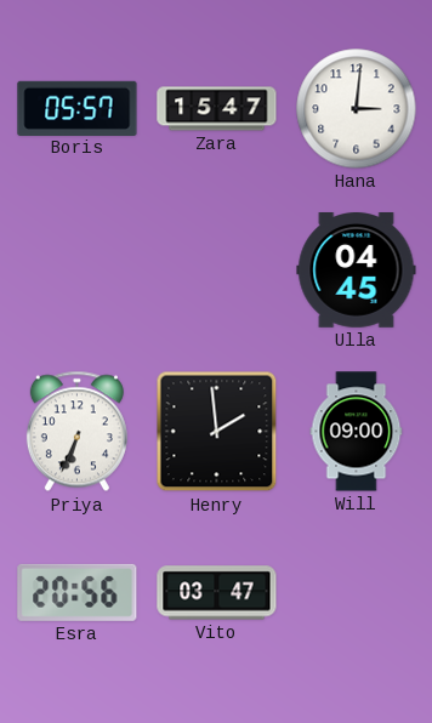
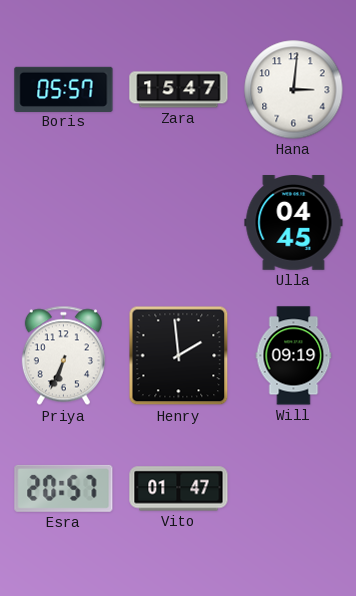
Will: 09:00 -> 09:19 (294, 356)
Esra: 20:56 -> 20:57 (64, 488)
Vito: 03:47 -> 01:47 (179, 489)
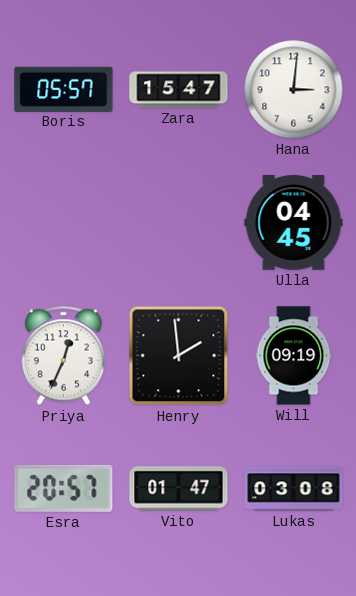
Priya: 6:34 -> 12:34 (63, 356)
Lukas: none -> 03:08 (294, 489)
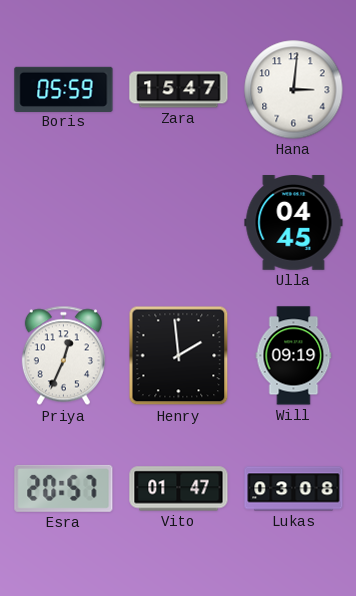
Boris: 05:57 -> 05:59 (64, 89)
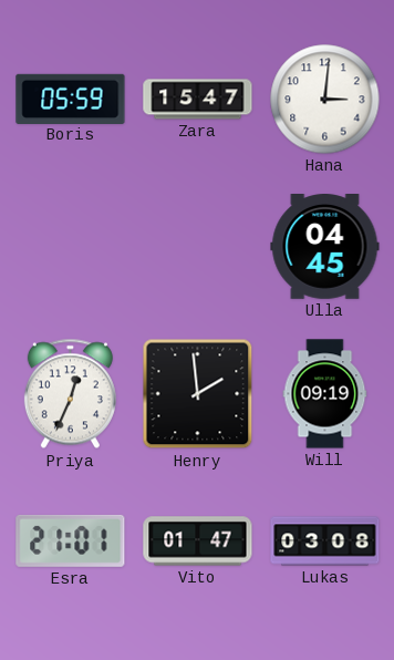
Esra: 20:57 -> 21:01 (71, 540)
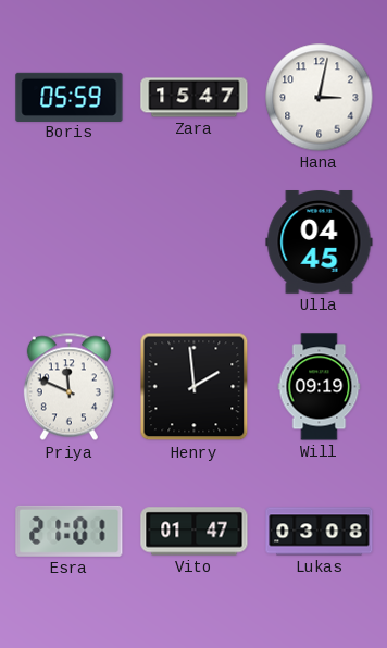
Hana: 3:01 -> 3:02 (320, 98)
Priya: 12:34 -> 11:49 (68, 387)
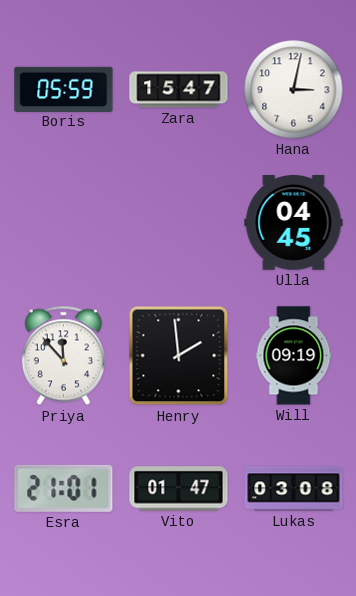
Priya: 11:49 -> 11:53 (63, 356)
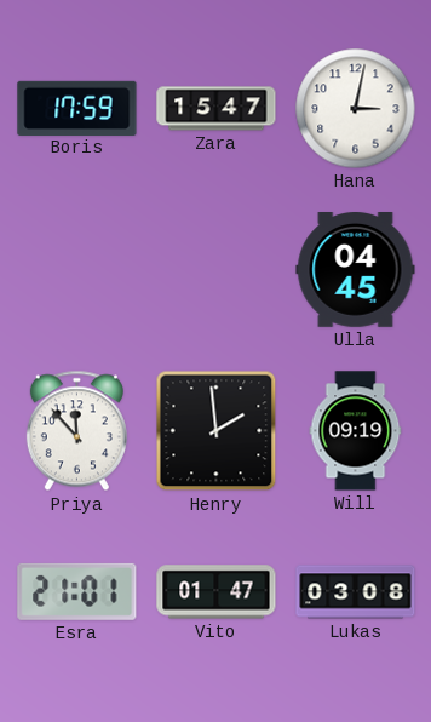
Boris: 05:59 -> 17:59 (77, 108)
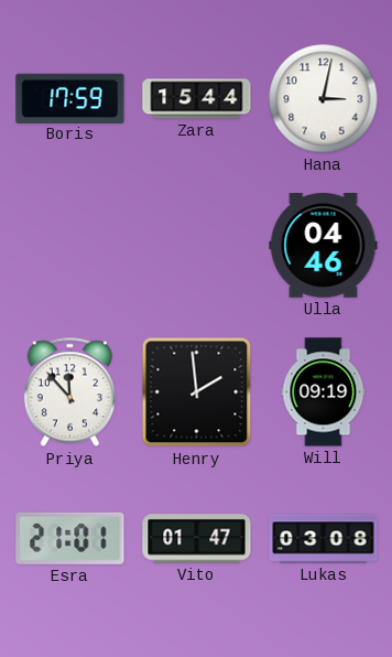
Zara: 15:47 -> 15:44 (197, 99)
Ulla: 04:45 -> 04:46 (324, 246)
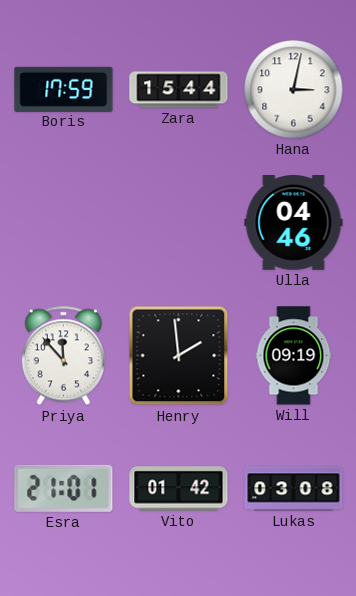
Vito: 01:47 -> 01:42 (179, 489)
